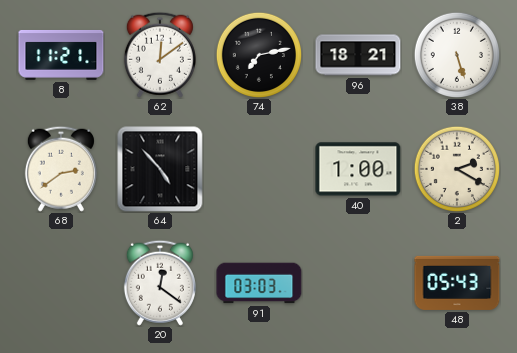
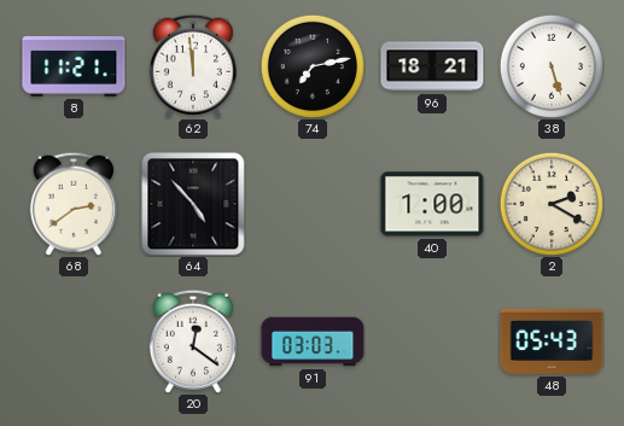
62: 12:09 -> 11:59 (193, 66)
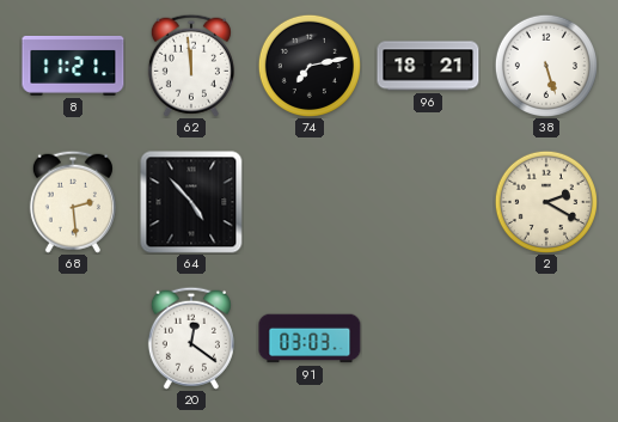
68: 2:39 -> 2:29 (73, 202)
40: 1:00 -> none (432, 204)
48: 05:43 -> none (552, 342)
